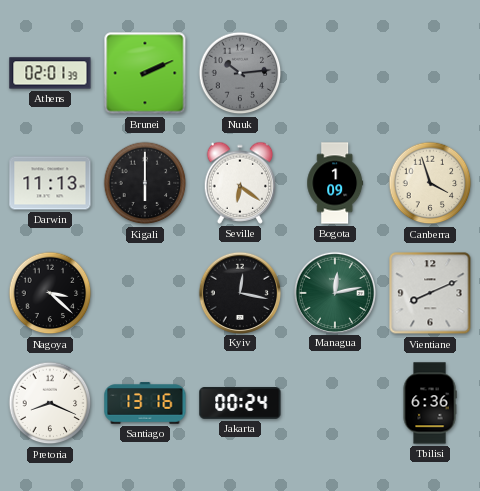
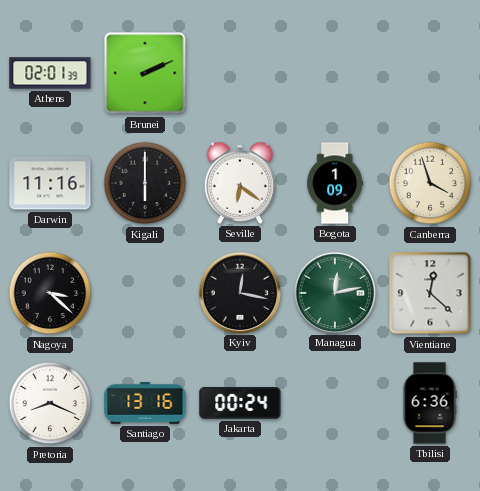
Nuuk: 10:14 -> none (240, 73)
Darwin: 11:13 -> 11:16 (50, 183)
Vientiane: 8:11 -> 12:22 (430, 293)
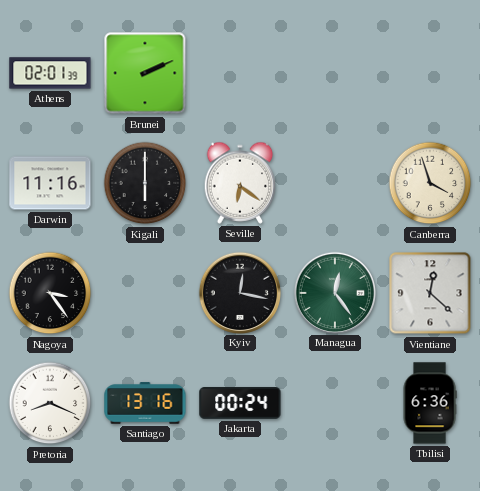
Bogota: 1:09 -> none (335, 183)
Nagoya: 3:22 -> 3:24 (50, 293)
Managua: 12:13 -> 12:24 (334, 292)
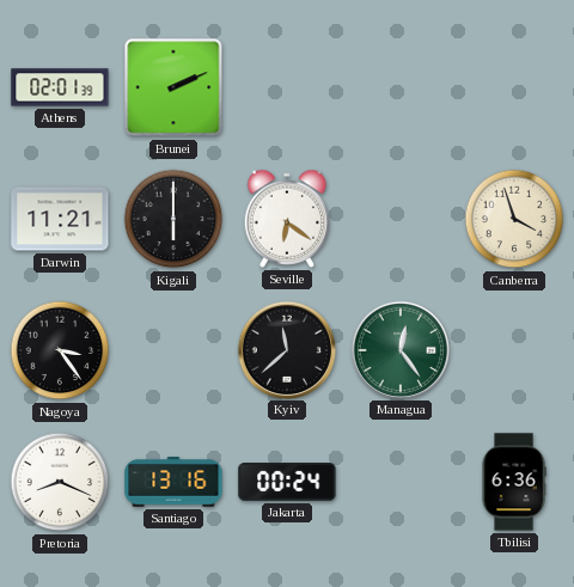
Darwin: 11:16 -> 11:21 (60, 219)
Kyiv: 12:17 -> 11:38 (286, 349)
Vientiane: 12:22 -> none (430, 293)
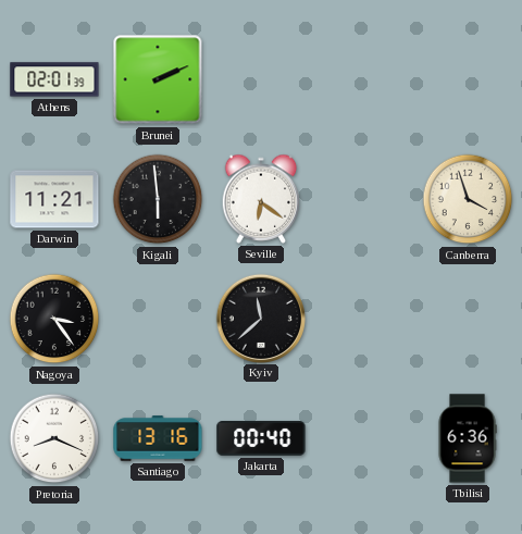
Kigali: 6:00 -> 5:59 (158, 199)
Managua: 12:24 -> none (399, 349)
Jakarta: 00:24 -> 00:40 (261, 438)
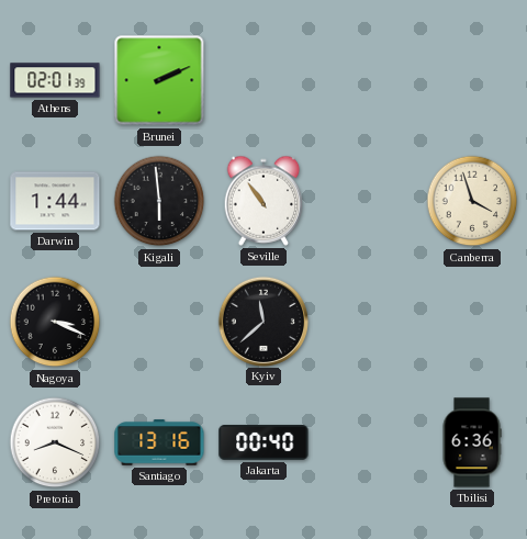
Darwin: 11:21 -> 1:44 (55, 201)
Seville: 6:21 -> 10:54 (263, 201)
Nagoya: 3:24 -> 3:19 (55, 322)
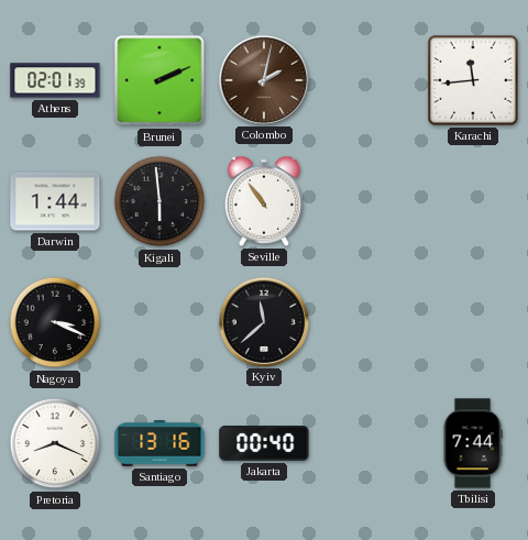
Colombo: none -> 2:02 (263, 79)
Karachi: none -> 11:44 (473, 80)
Canberra: 3:57 -> none (472, 201)
Tbilisi: 6:36 -> 7:44 (473, 443)
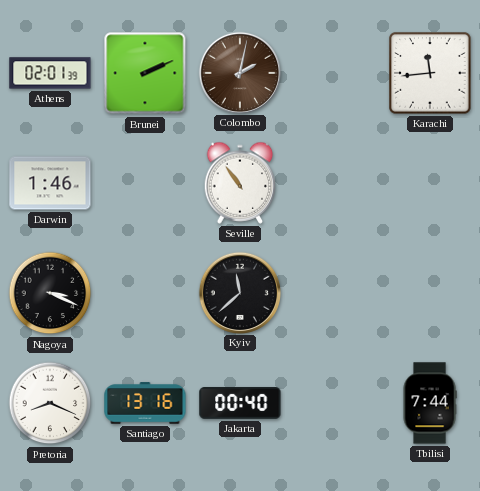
Darwin: 1:44 -> 1:46 (50, 183)
Kigali: 5:59 -> none (159, 201)
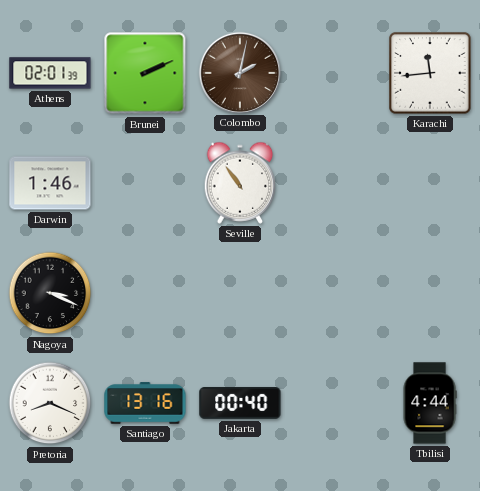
Kyiv: 11:38 -> none (239, 292)
Tbilisi: 7:44 -> 4:44 (430, 403)
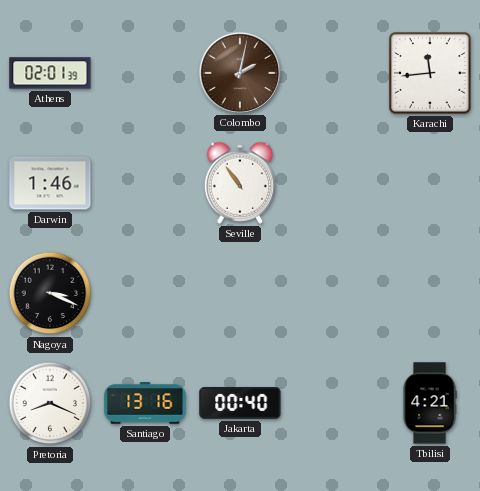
Brunei: 2:11 -> none (145, 73)
Tbilisi: 4:44 -> 4:21 (430, 403)
